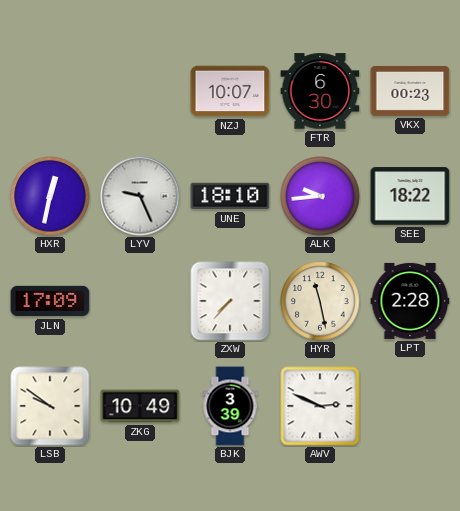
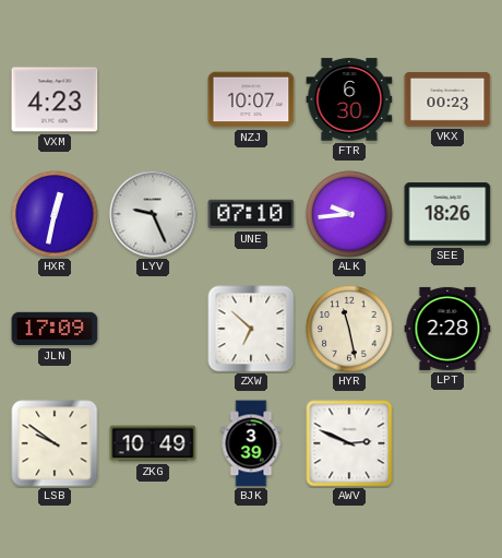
VXM: none -> 4:23 (55, 99)
UNE: 18:10 -> 07:10 (251, 214)
SEE: 18:22 -> 18:26 (447, 214)
ZXW: 7:37 -> 6:52 (251, 329)
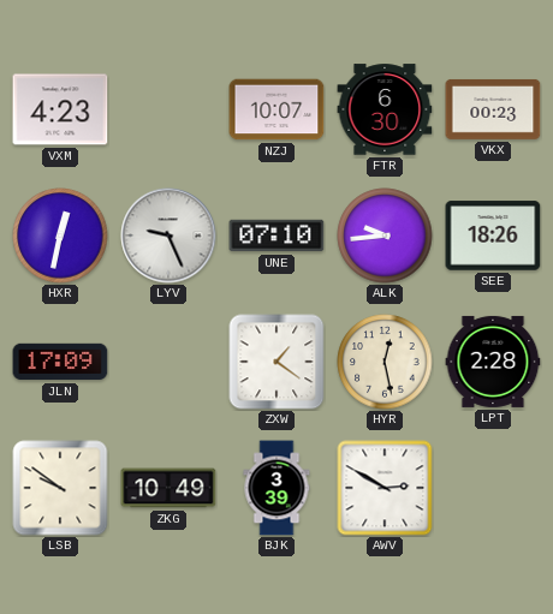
ZXW: 6:52 -> 1:21 (276, 362)
HYR: 11:28 -> 12:28 (385, 362)
AWV: 2:49 -> 2:50 (385, 488)
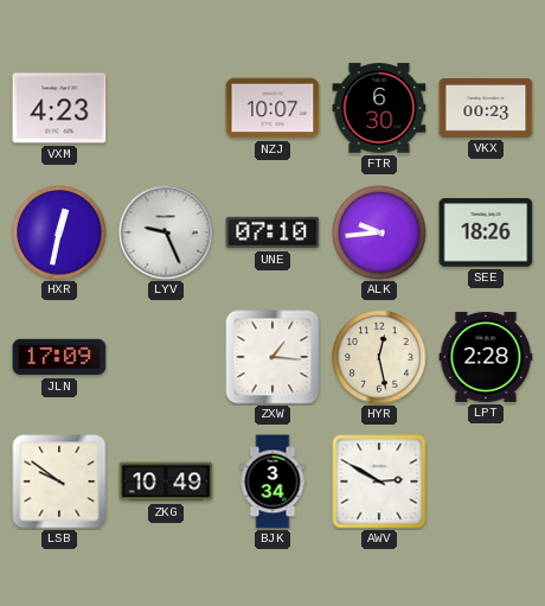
ZXW: 1:21 -> 1:16 (272, 357)
BJK: 3:39 -> 3:34 (272, 481)
